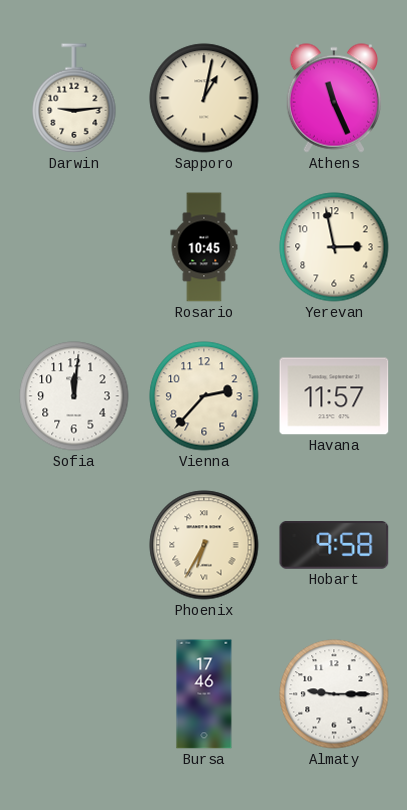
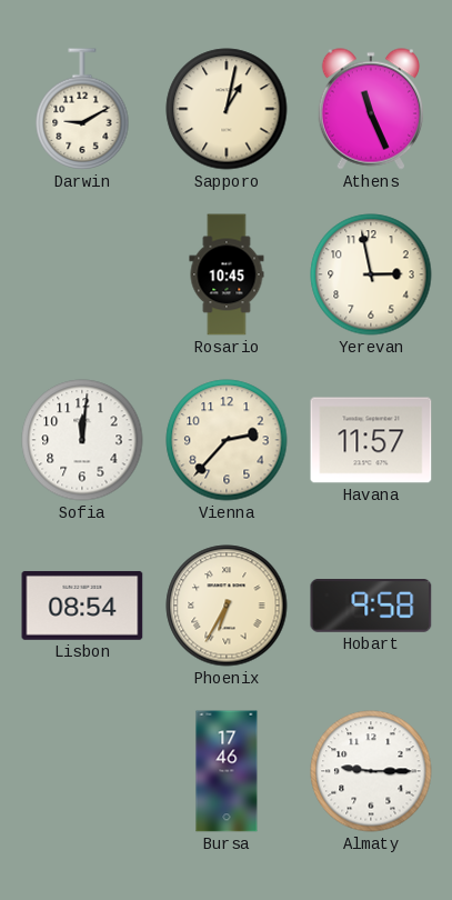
Darwin: 9:14 -> 9:10 (82, 109)
Lisbon: none -> 08:54 (82, 606)
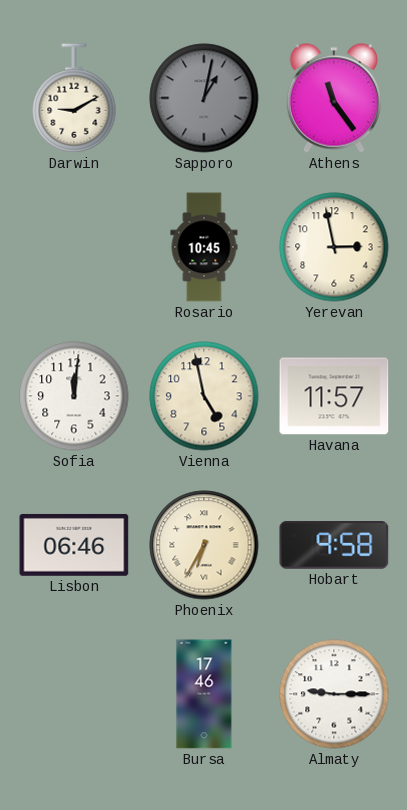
Sapporo dial: cream -> grey (204, 98)
Athens: 11:26 -> 11:24 (334, 98)
Vienna: 2:37 -> 4:58 (204, 396)
Lisbon: 08:54 -> 06:46 (74, 545)
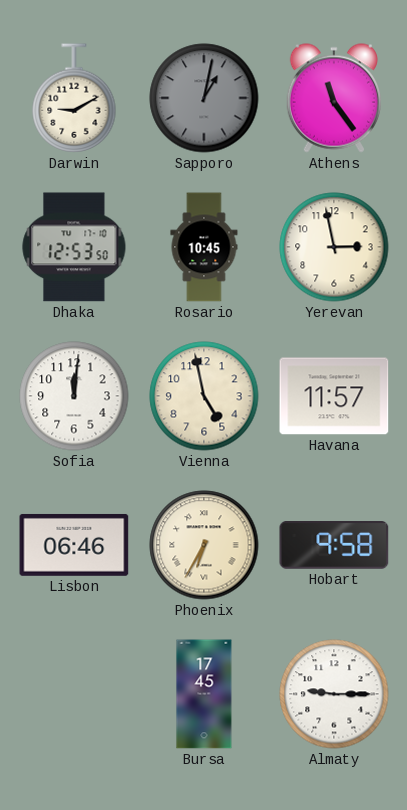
Dhaka: none -> 12:53 (74, 247)
Bursa: 17:46 -> 17:45 (204, 694)
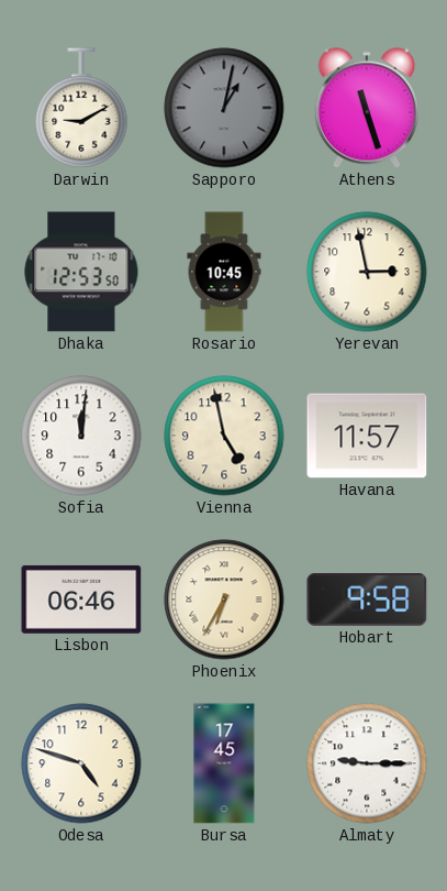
Athens: 11:24 -> 11:27 (367, 108)
Odesa: none -> 4:48 (81, 763)
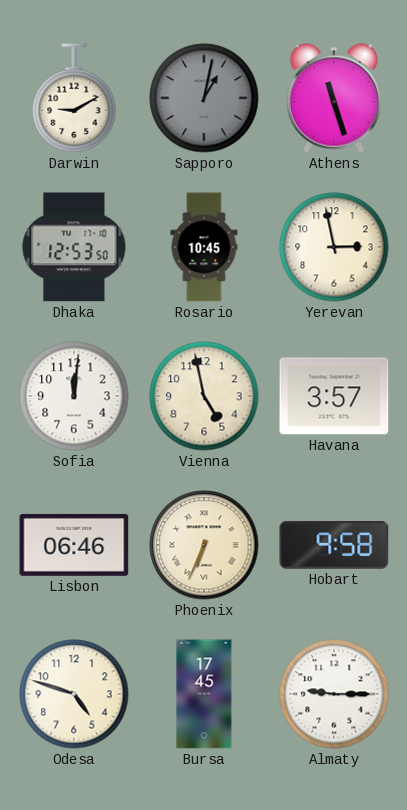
Havana: 11:57 -> 3:57 (334, 396)
Phoenix: 6:35 -> 6:34 (204, 545)
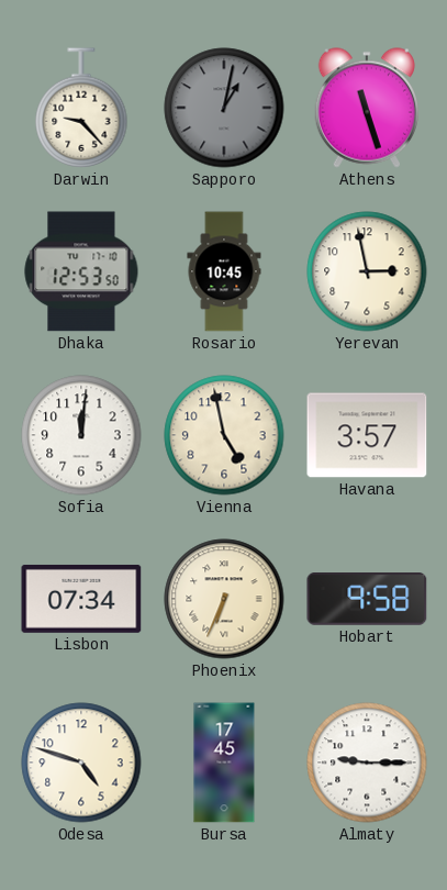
Darwin: 9:10 -> 9:23 (81, 108)
Lisbon: 06:46 -> 07:34 (81, 599)
